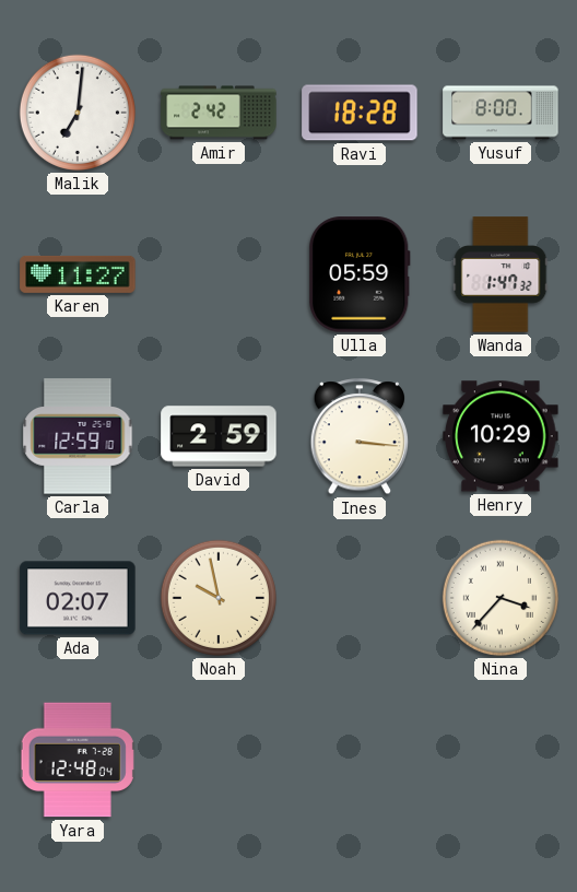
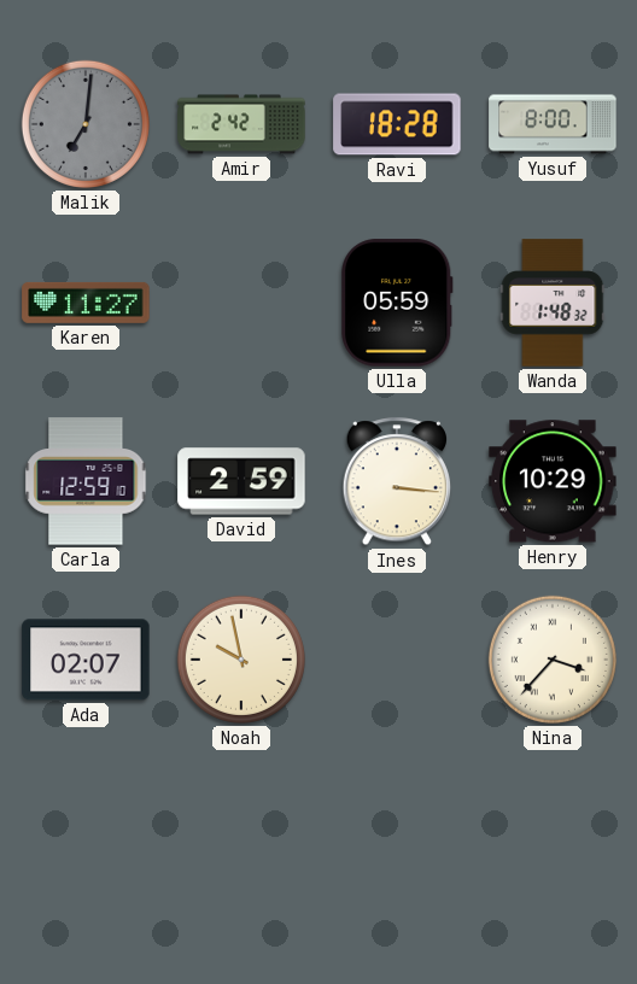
Malik dial: white -> grey (86, 124)
Wanda: 1:47 -> 1:48 (553, 303)
Yara: 12:48 -> none (78, 760)
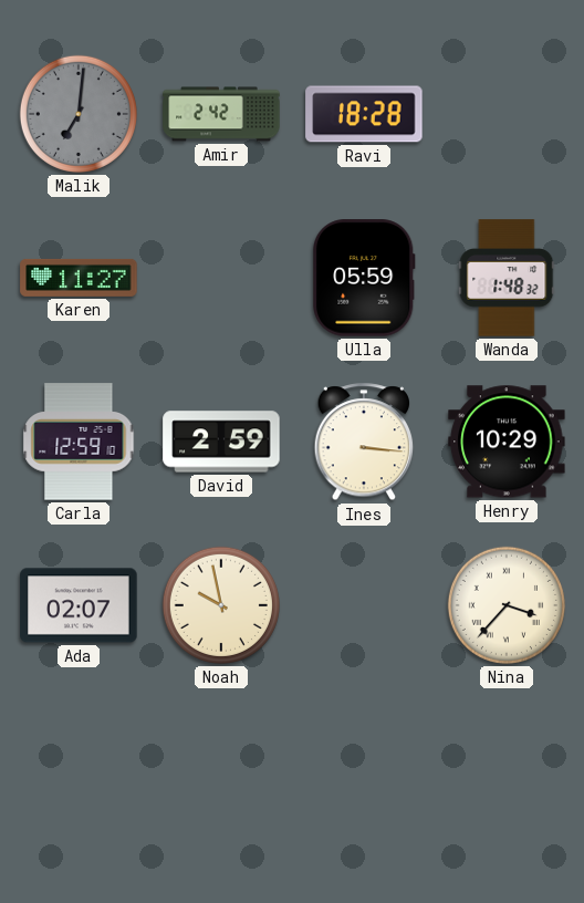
Yusuf: 8:00 -> none (553, 124)
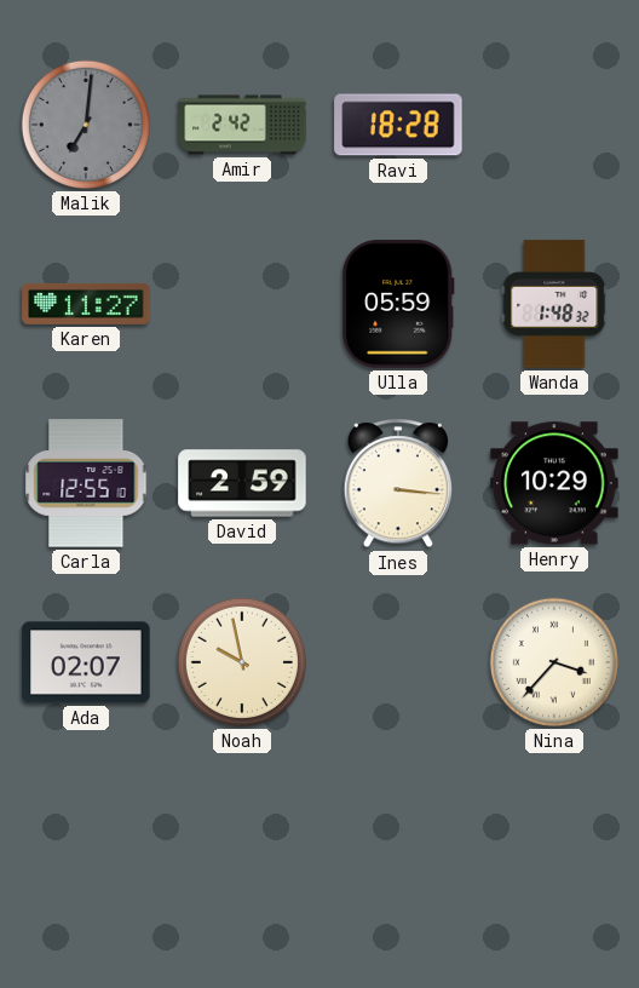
Carla: 12:59 -> 12:55 (86, 483)
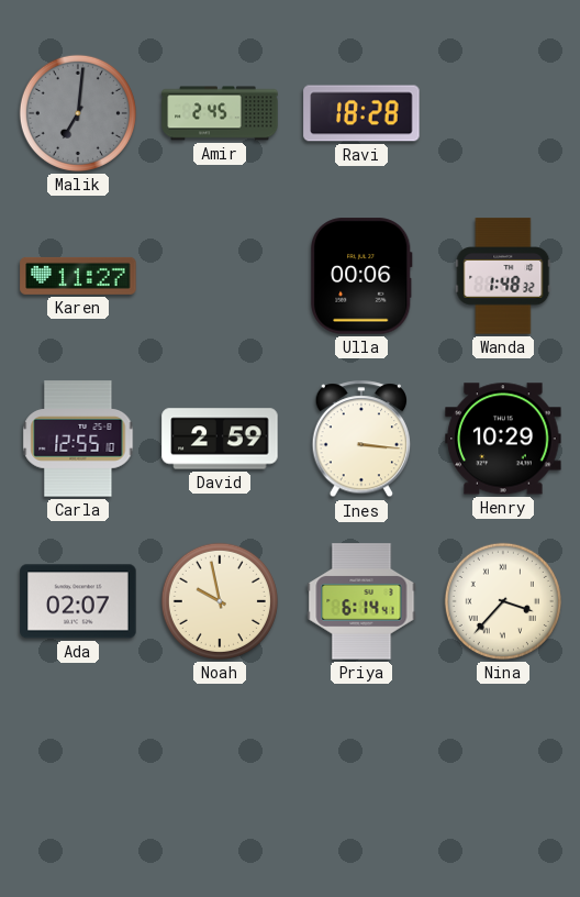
Amir: 2:42 -> 2:45 (220, 113)
Ulla: 05:59 -> 00:06 (361, 276)
Priya: none -> 6:14 (361, 601)
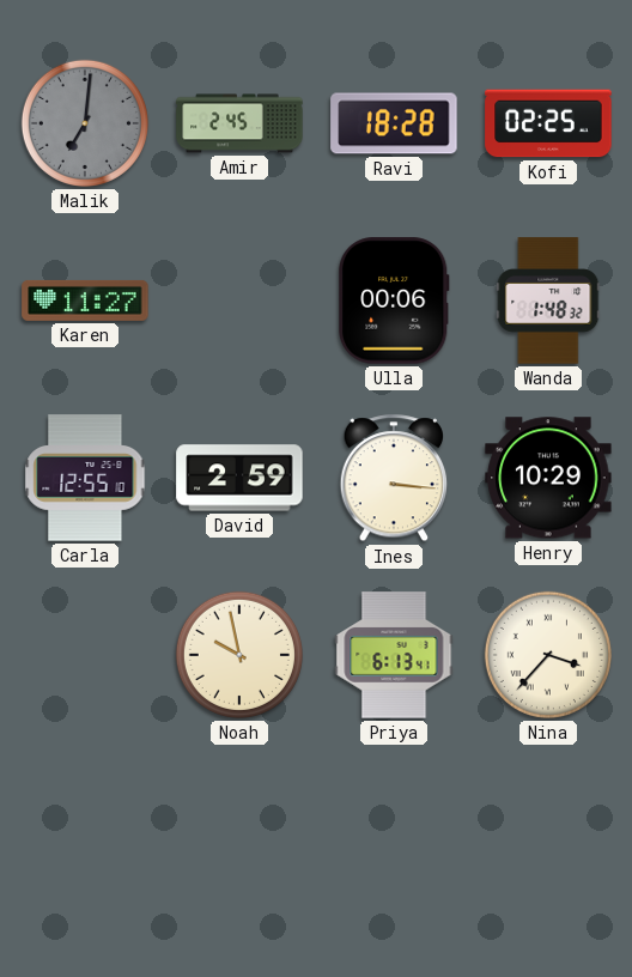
Kofi: none -> 02:25 (548, 123)
Ada: 02:07 -> none (78, 601)
Priya: 6:14 -> 6:13 (394, 655)
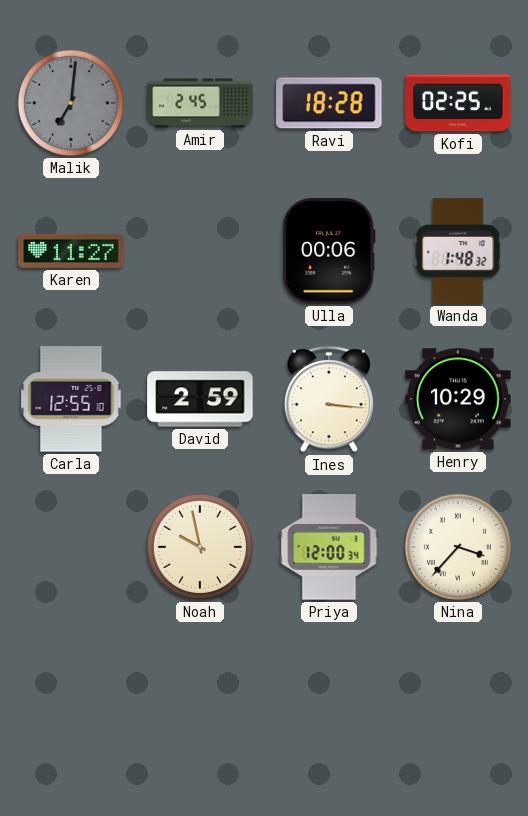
Priya: 6:13 -> 12:00 (329, 547)
